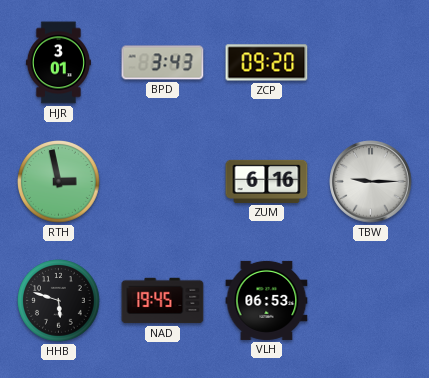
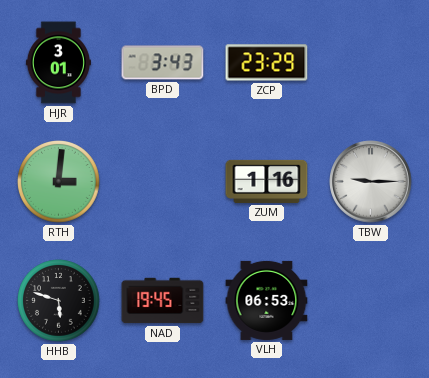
ZCP: 09:20 -> 23:29 (267, 63)
RTH: 2:58 -> 3:01 (59, 182)
ZUM: 6:16 -> 1:16 (267, 181)
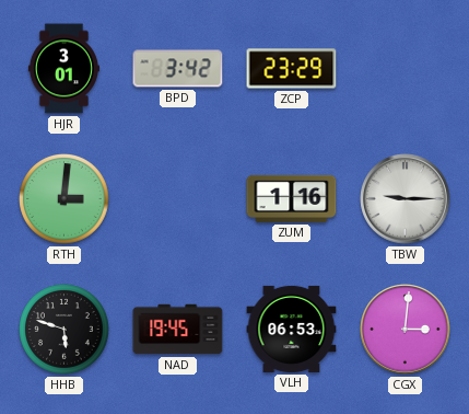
BPD: 3:43 -> 3:42 (178, 69)
CGX: none -> 3:01 (406, 330)
